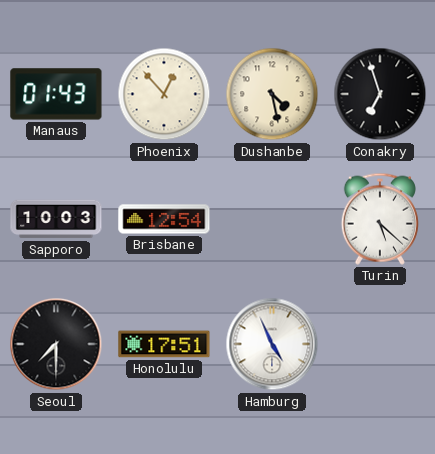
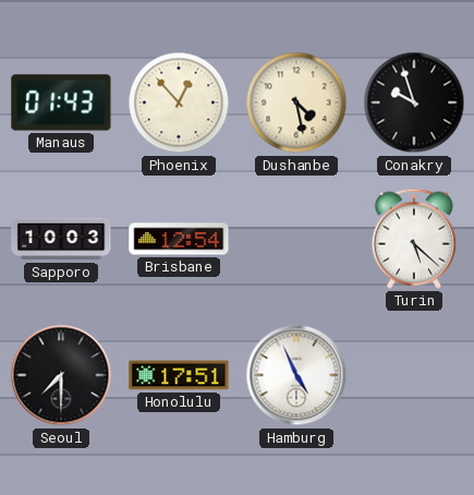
Conakry: 6:57 -> 9:57 (414, 102)
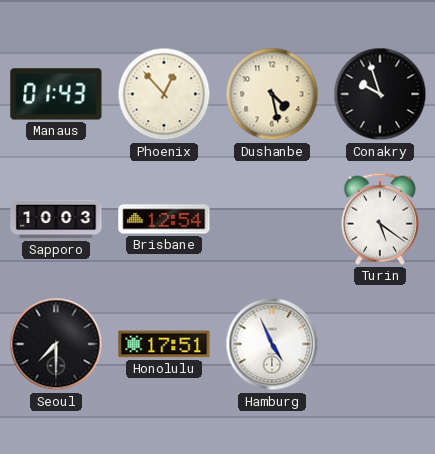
Turin: 5:22 -> 5:21 (380, 219)
